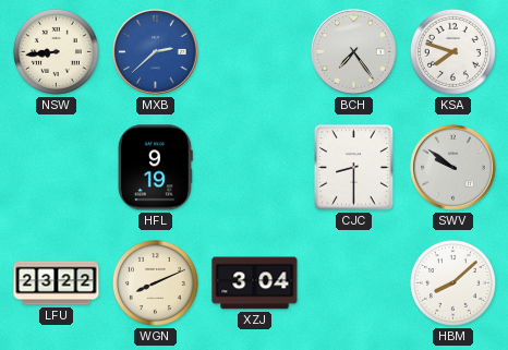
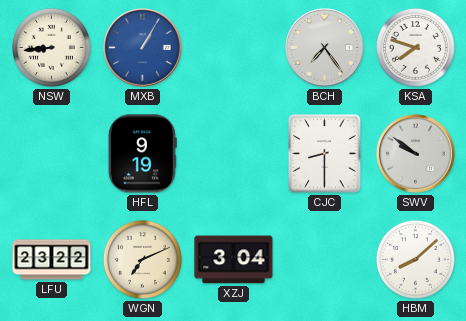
MXB: 2:38 -> 1:05 (143, 48)
WGN: 8:11 -> 7:11 (142, 259)
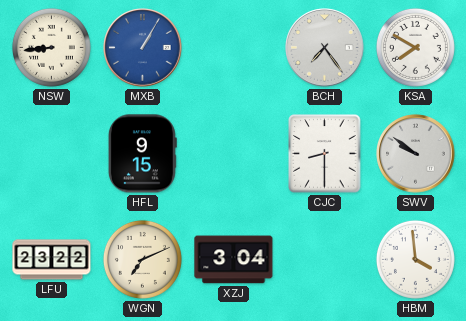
KSA: 7:48 -> 7:50 (415, 47)
HFL: 9:19 -> 9:15 (142, 154)
HBM: 8:08 -> 3:59 (415, 259)
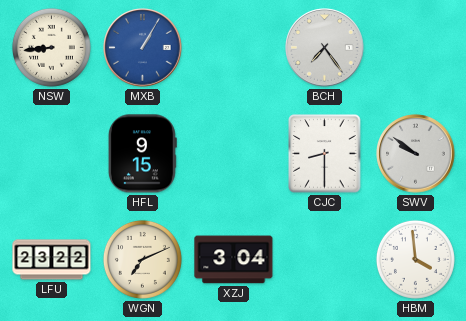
KSA: 7:50 -> none (415, 47)
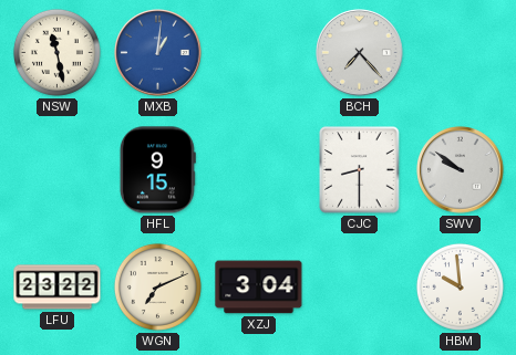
NSW: 8:44 -> 11:28 (56, 52)
MXB: 1:05 -> 1:01 (158, 53)
BCH: 7:24 -> 7:23 (360, 53)
HBM: 3:59 -> 9:59 (460, 286)
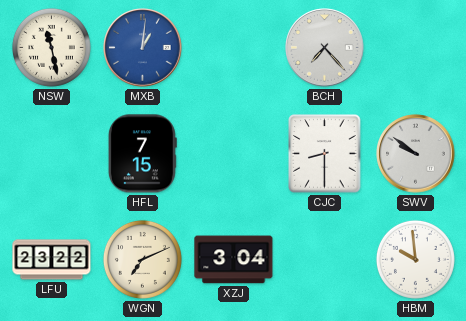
HFL: 9:15 -> 7:15 (142, 154)
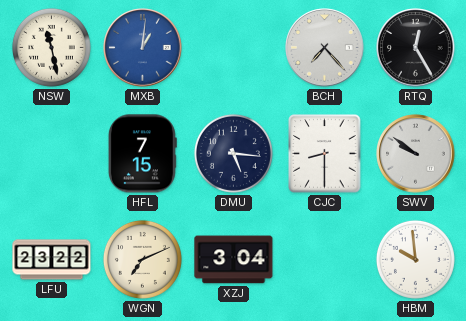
RTQ: none -> 12:25 (416, 48)
DMU: none -> 5:16 (233, 153)
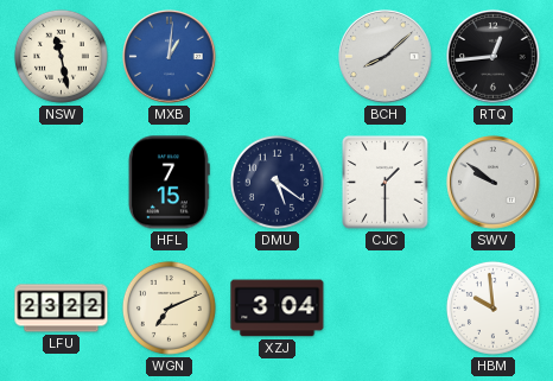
BCH: 7:23 -> 8:08 (386, 57)
RTQ: 12:25 -> 12:44 (494, 57)
DMU: 5:16 -> 5:21 (276, 182)
CJC: 8:30 -> 1:30 (386, 183)
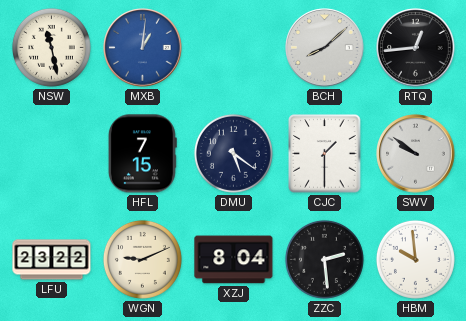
WGN: 7:11 -> 9:11 (142, 259)
XZJ: 3:04 -> 8:04 (234, 260)
ZZC: none -> 2:29 (324, 259)
